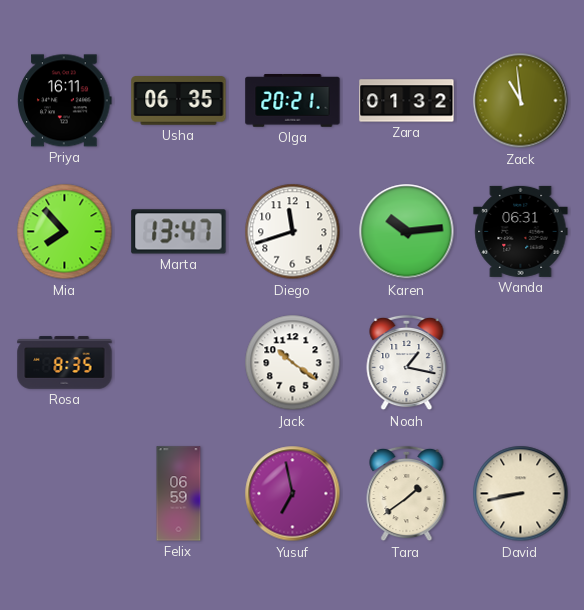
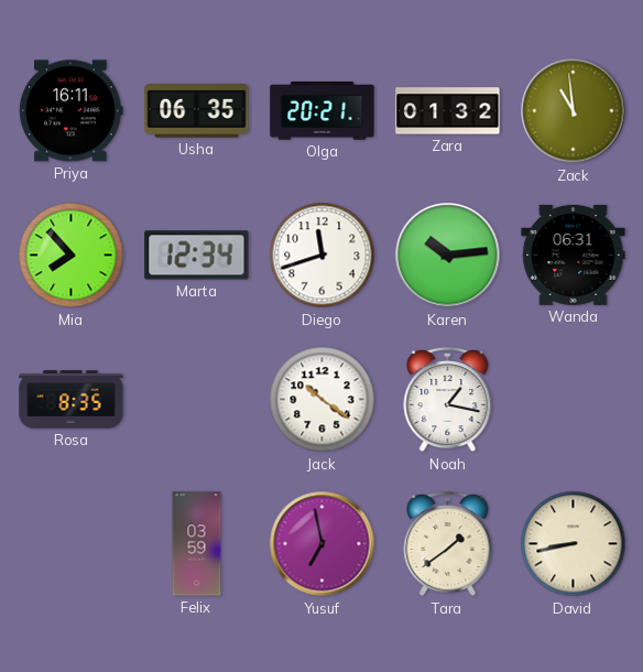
Marta: 13:47 -> 12:34 (197, 256)
Felix: 06:59 -> 03:59 (197, 544)
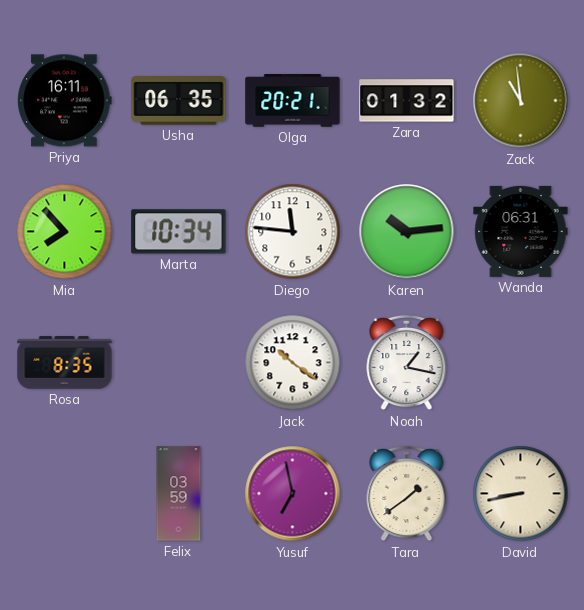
Marta: 12:34 -> 10:34 (179, 232)
Diego: 11:42 -> 11:46 (293, 232)
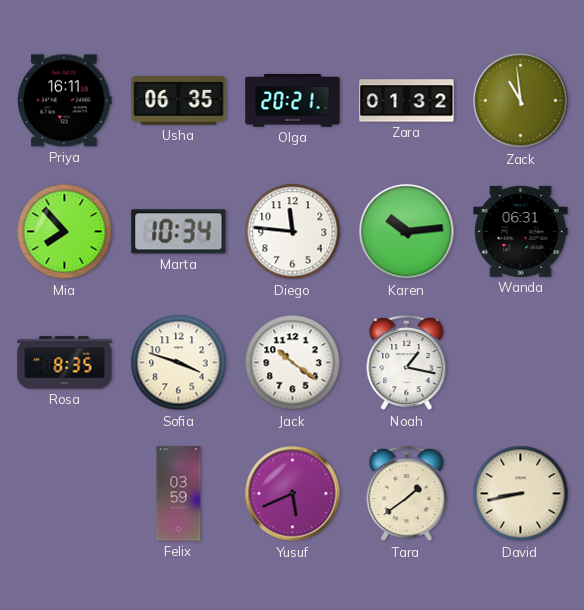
Sofia: none -> 3:48 (179, 363)
Yusuf: 6:58 -> 5:41 (293, 494)
